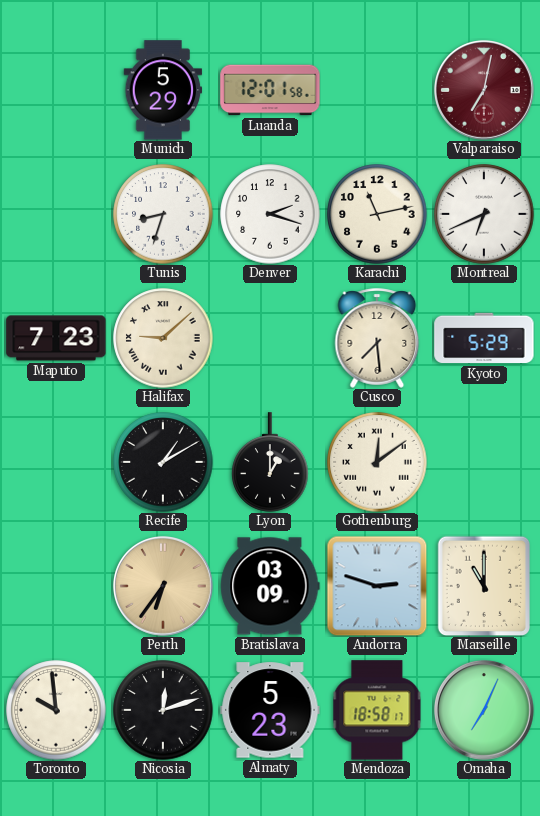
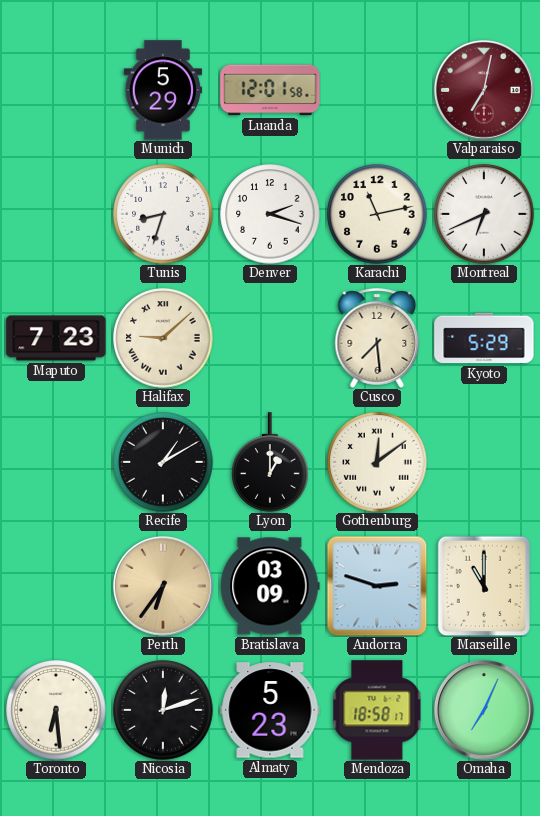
Toronto: 9:59 -> 6:29 (56, 710)
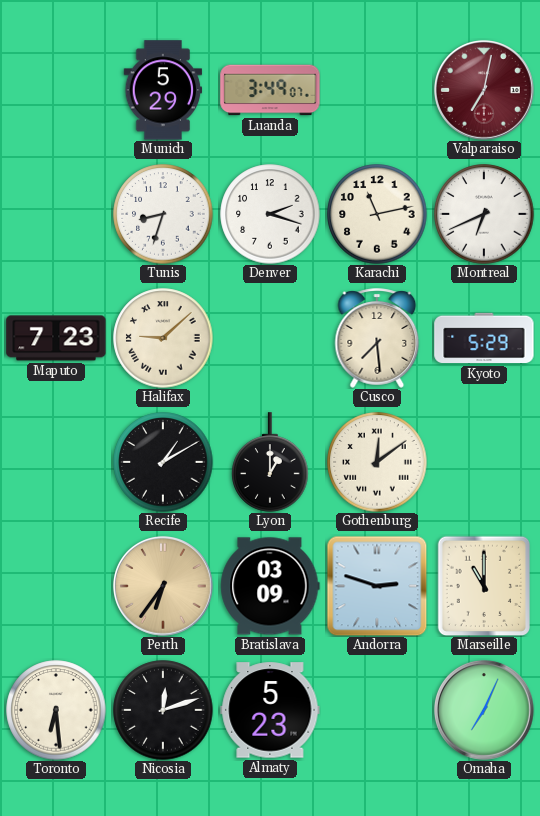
Luanda: 12:01 -> 3:49 (270, 90)
Mendoza: 18:58 -> none (377, 710)
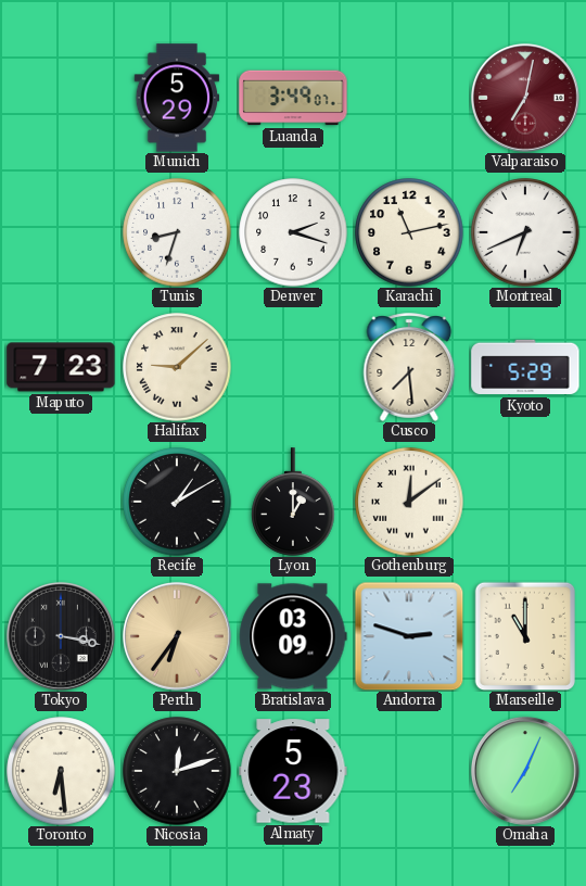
Tokyo: none -> 3:17 (61, 636)
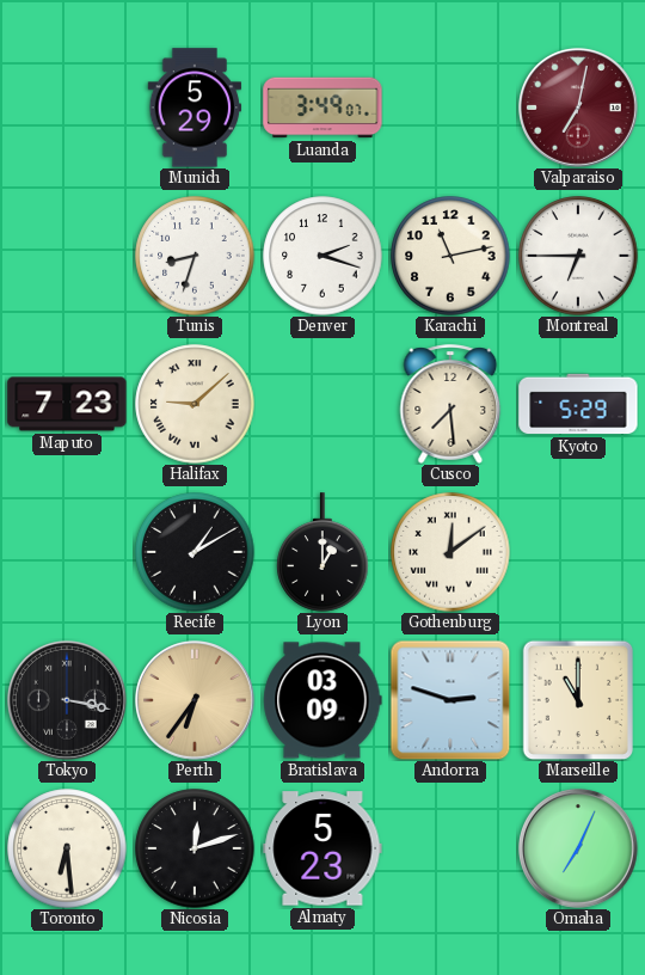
Montreal: 6:41 -> 6:45 (578, 256)
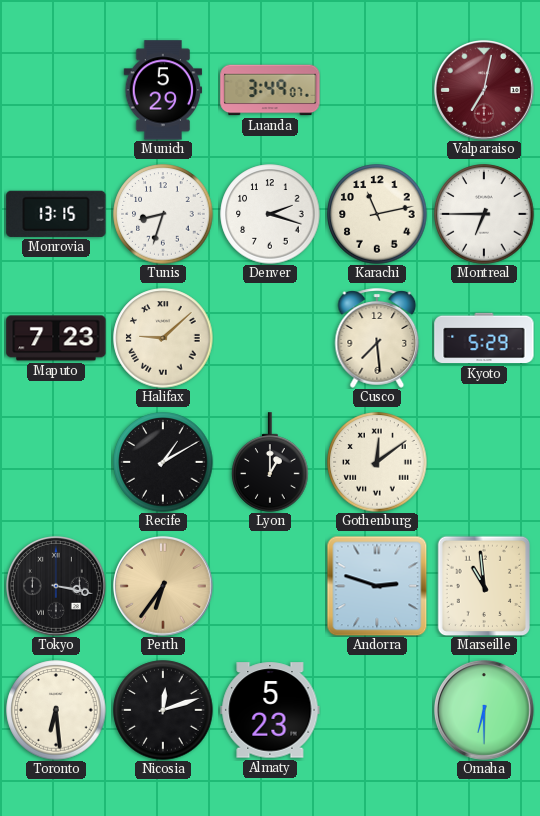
Monrovia: none -> 13:15 (56, 214)
Bratislava: 03:09 -> none (322, 700)
Marseille: 11:00 -> 10:59 (483, 586)
Omaha: 7:04 -> 6:30 (484, 710)
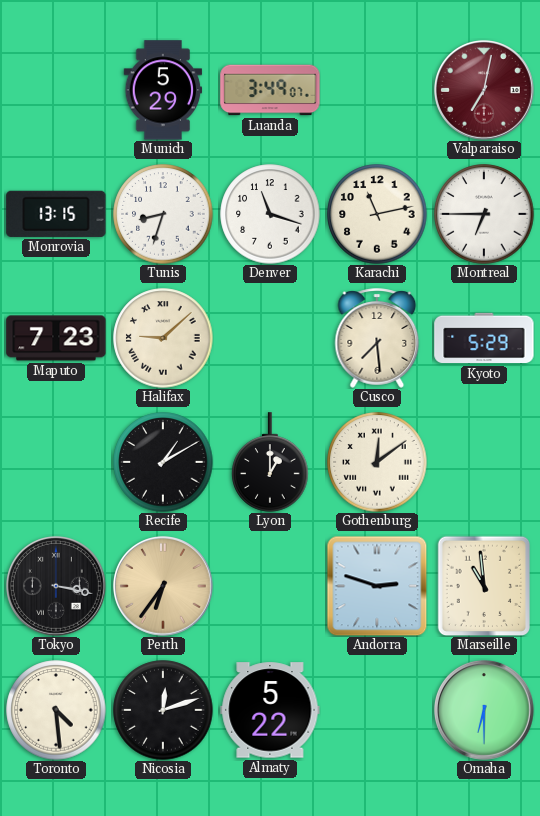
Denver: 2:18 -> 11:18 (270, 214)
Toronto: 6:29 -> 4:29 (56, 710)
Almaty: 5:23 -> 5:22 (270, 710)
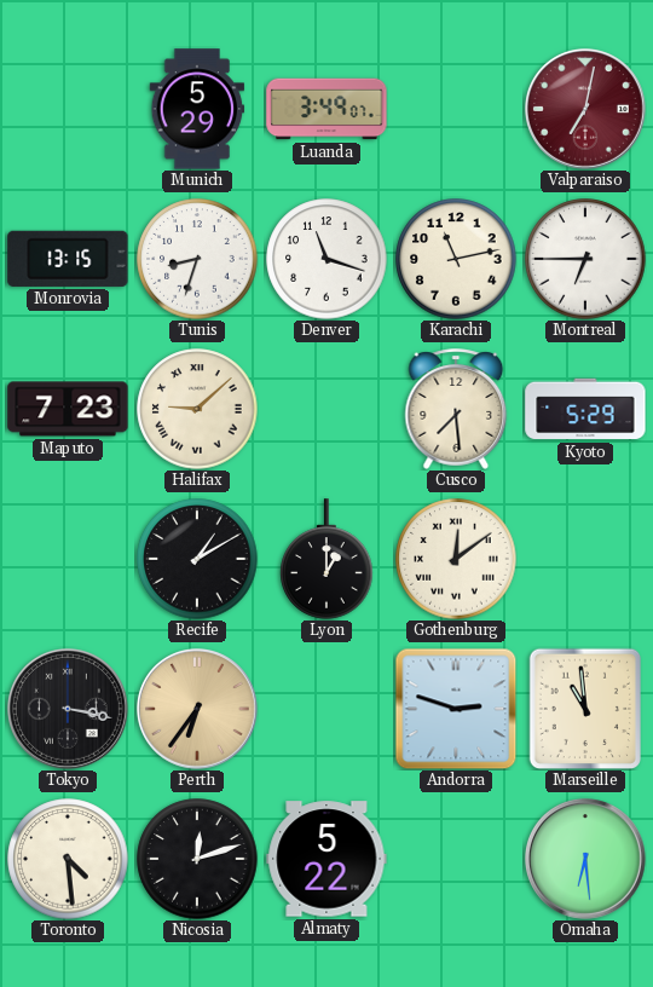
Omaha: 6:30 -> 6:29 (585, 859)
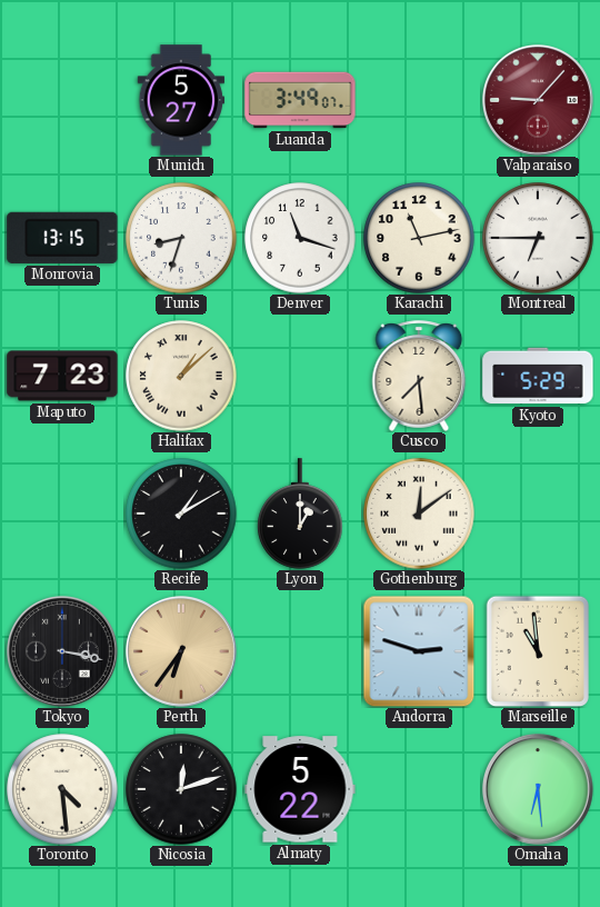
Munich: 5:29 -> 5:27 (181, 100)
Valparaiso: 7:02 -> 9:07 (538, 100)
Halifax: 9:08 -> 1:08 (181, 376)
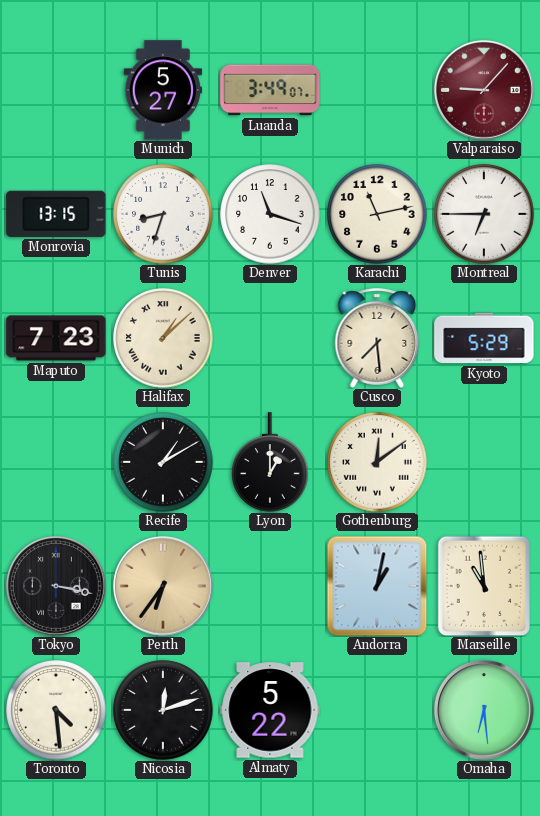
Andorra: 2:48 -> 1:02 (377, 586)
